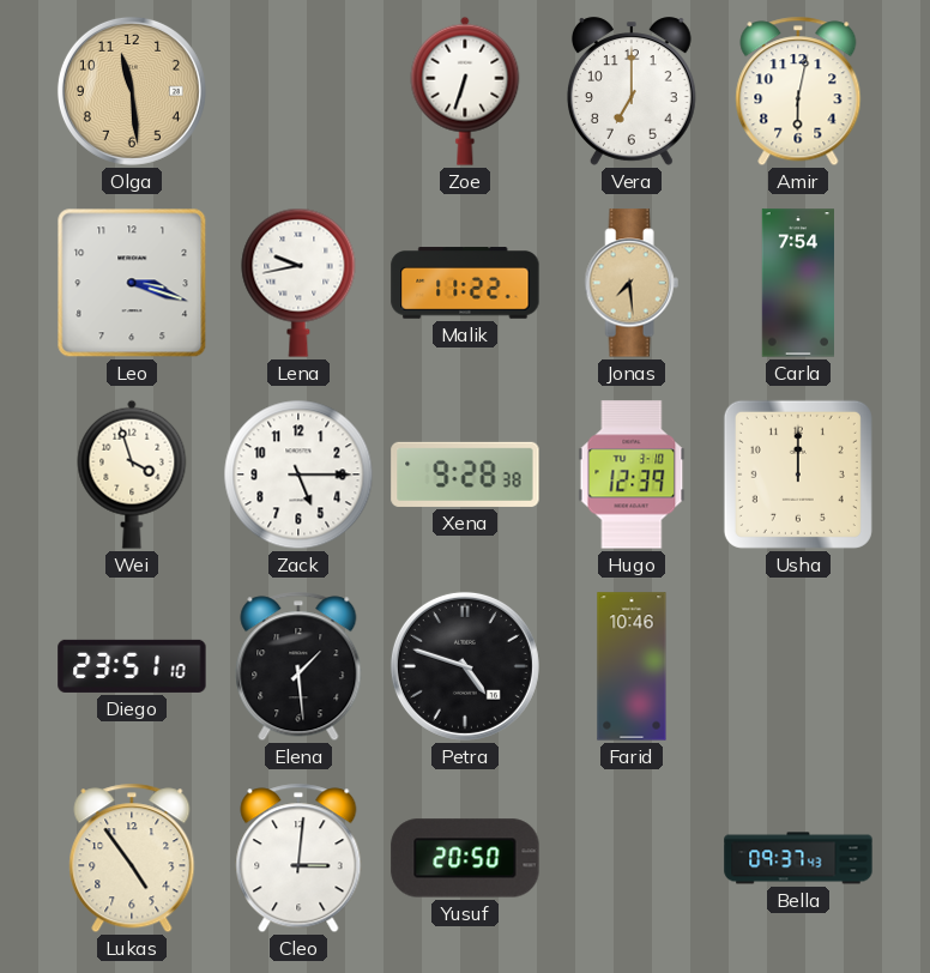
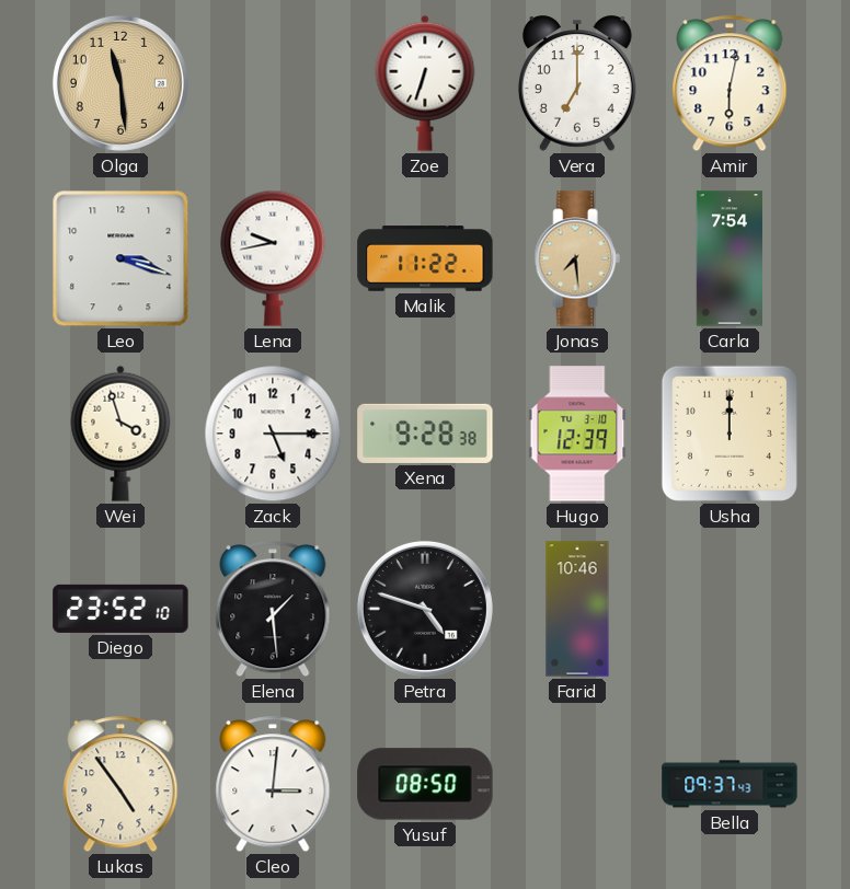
Diego: 23:51 -> 23:52 (120, 609)
Yusuf: 20:50 -> 08:50 (425, 784)
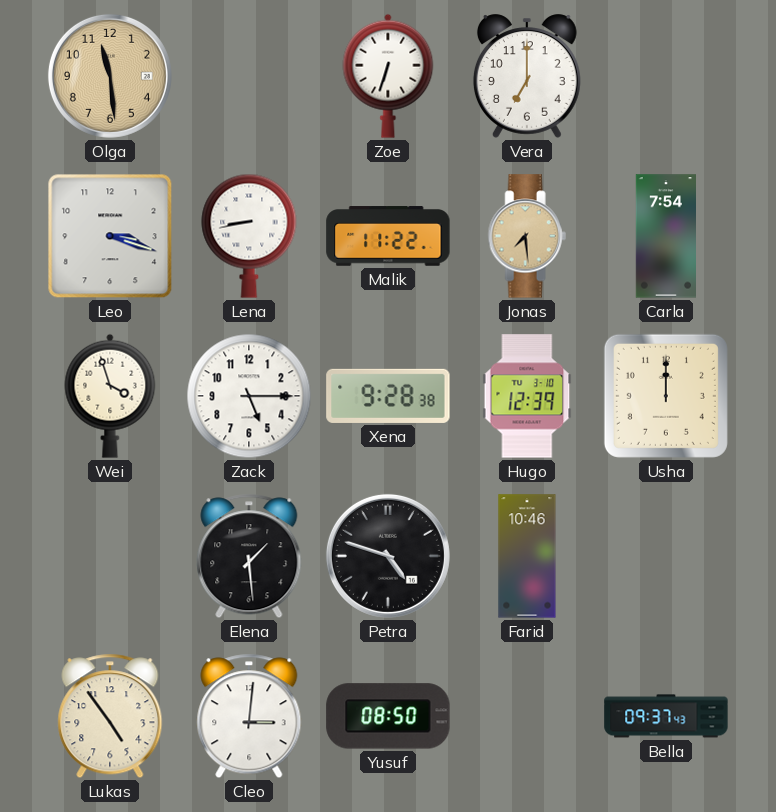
Amir: 6:02 -> none (730, 83)
Lena: 9:43 -> 8:43 (249, 236)
Diego: 23:52 -> none (120, 609)
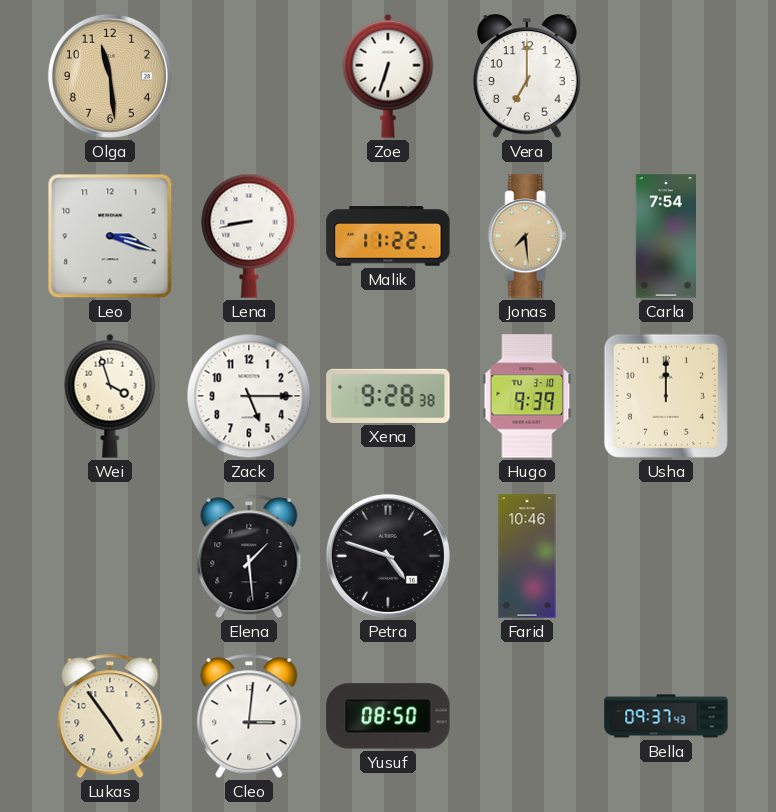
Hugo: 12:39 -> 9:39 (527, 396)
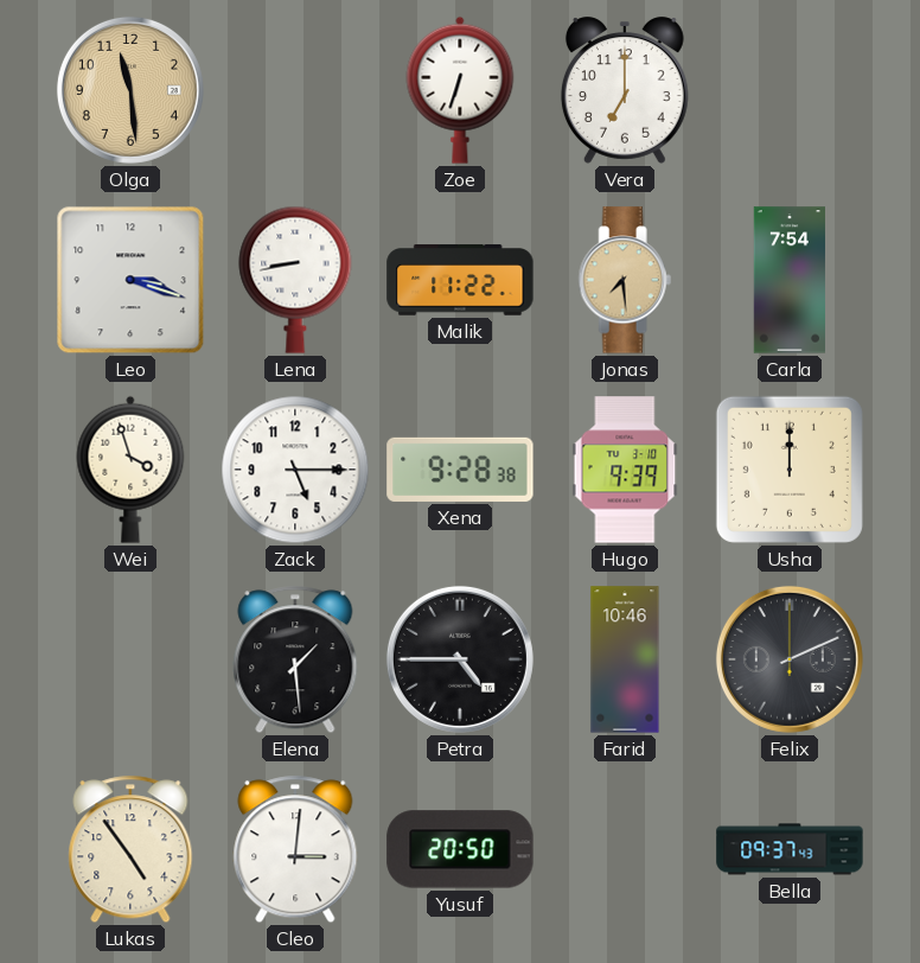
Petra: 4:48 -> 4:45 (460, 659)
Felix: none -> 2:11 (790, 659)
Yusuf: 08:50 -> 20:50 (460, 849)
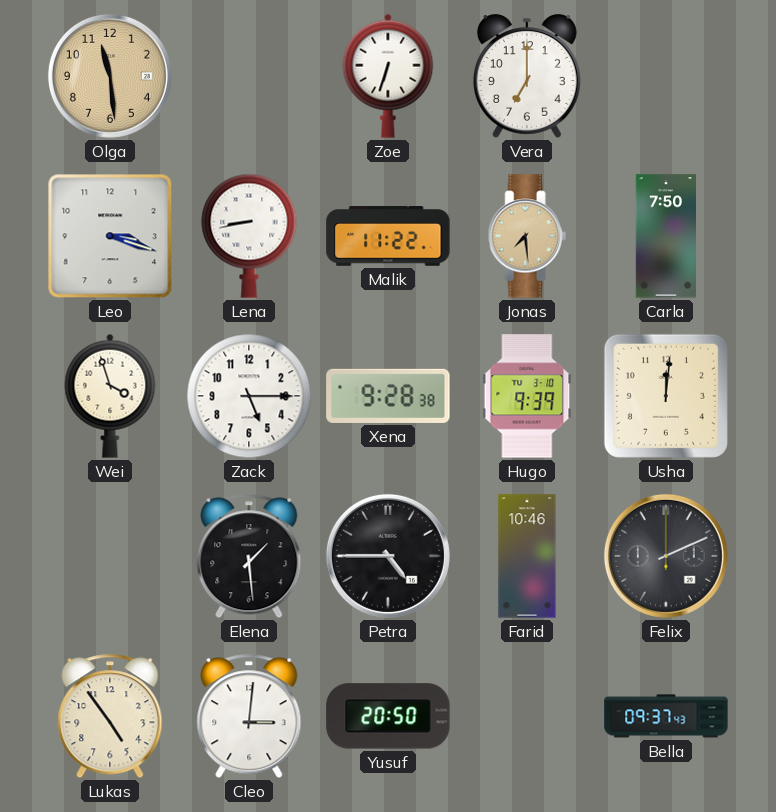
Carla: 7:54 -> 7:50 (666, 236)
Usha: 12:00 -> 12:01 (666, 396)
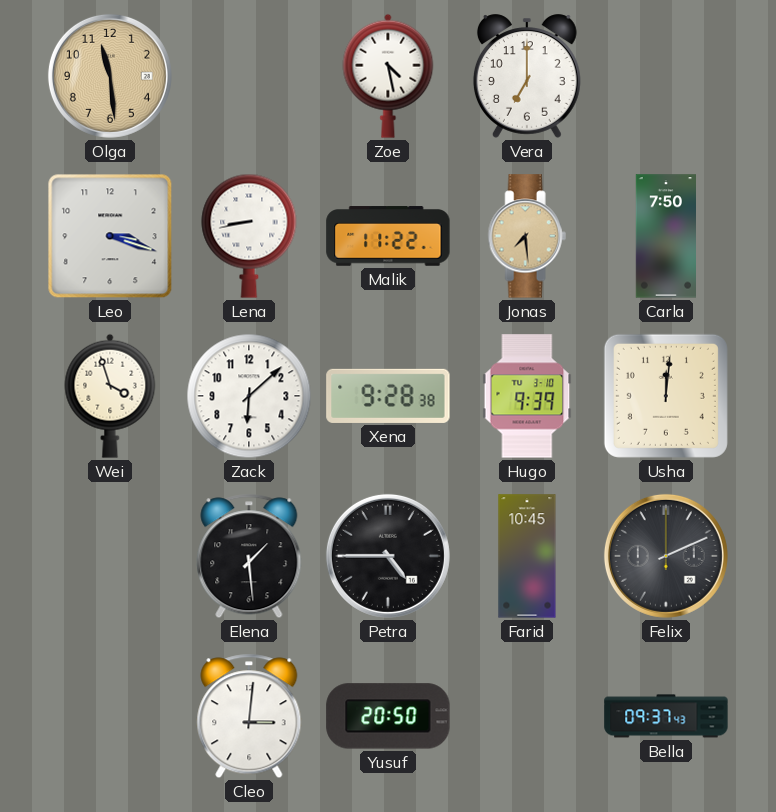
Zoe: 6:33 -> 4:28 (388, 76)
Zack: 5:15 -> 6:08 (249, 396)
Farid: 10:46 -> 10:45 (527, 556)
Lukas: 4:54 -> none (110, 716)
